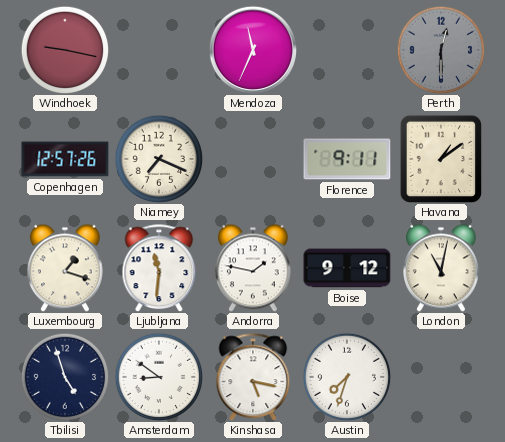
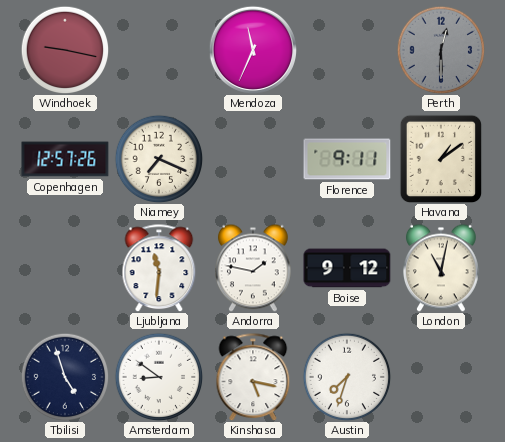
Luxembourg: 1:18 -> none (66, 268)
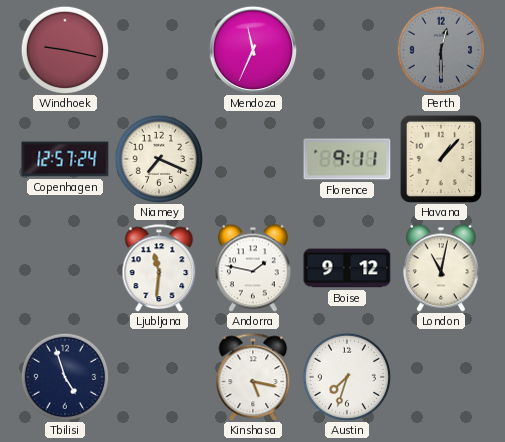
Copenhagen: 12:57:26 -> 12:57:24 (65, 159)
Havana: 1:09 -> 1:07 (441, 159)
Amsterdam: 8:51 -> none (159, 377)
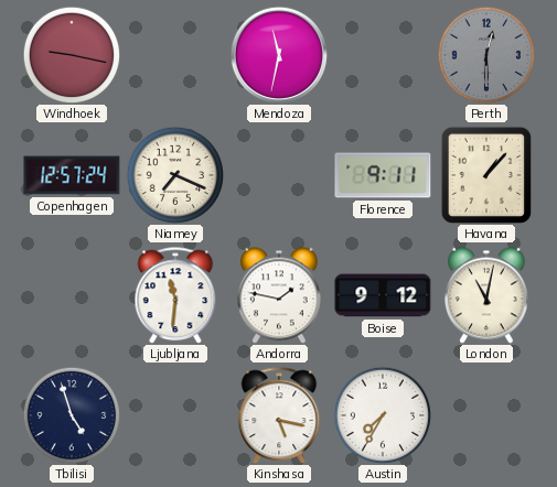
Mendoza: 11:34 -> 11:32 (278, 54)
Austin: 7:33 -> 7:35 (383, 415)
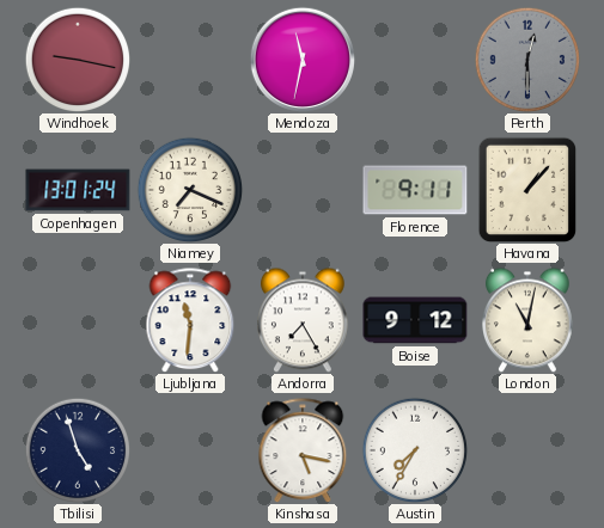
Copenhagen: 12:57 -> 13:01 (78, 190)
Andorra: 1:47 -> 7:25 (304, 320)
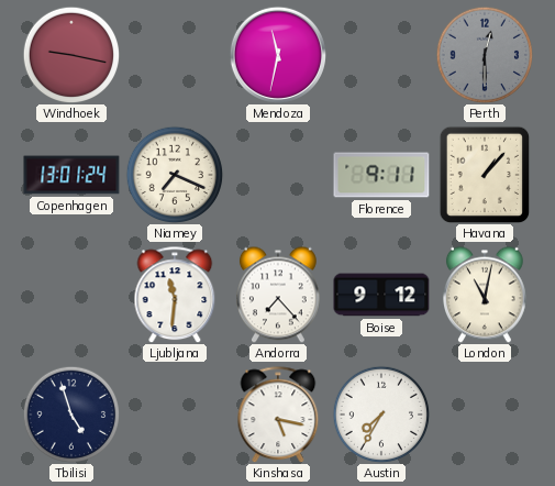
Andorra: 7:25 -> 7:23 (279, 295)
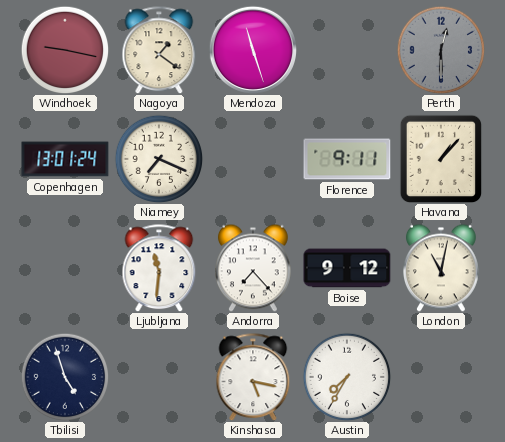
Nagoya: none -> 1:21 (159, 50)
Mendoza: 11:32 -> 11:27 (252, 49)
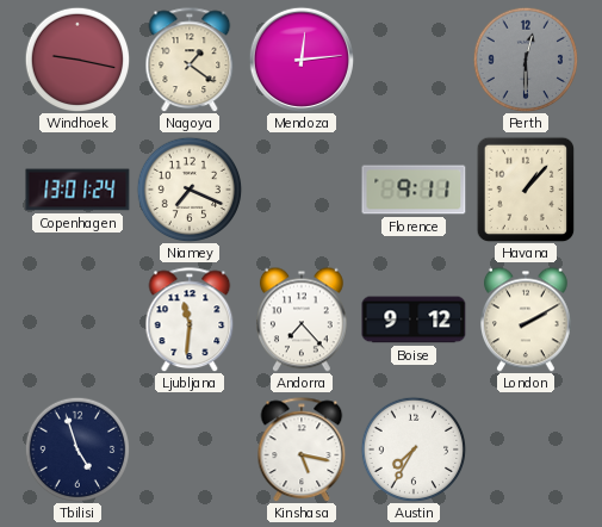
Mendoza: 11:27 -> 12:14 (300, 58)
London: 11:02 -> 2:10 (527, 320)
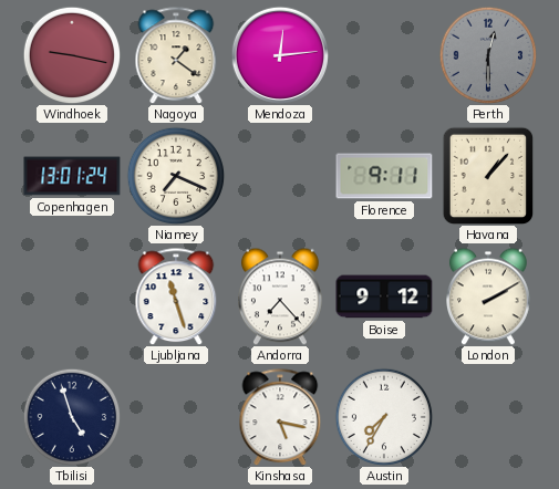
Ljubljana: 11:31 -> 11:27 (176, 296)
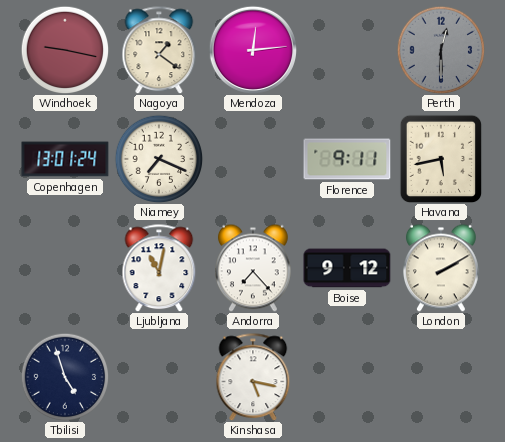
Havana: 1:07 -> 5:43 (441, 159)
Ljubljana: 11:27 -> 11:02 (159, 268)
Austin: 7:35 -> none (384, 417)
